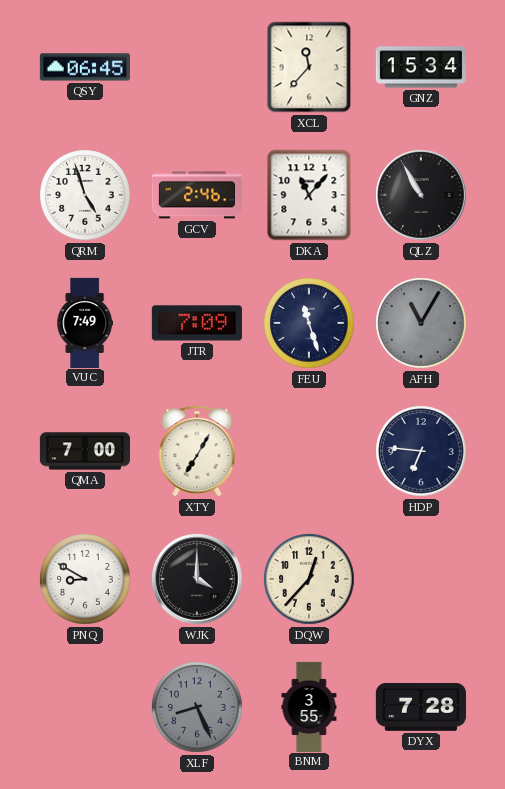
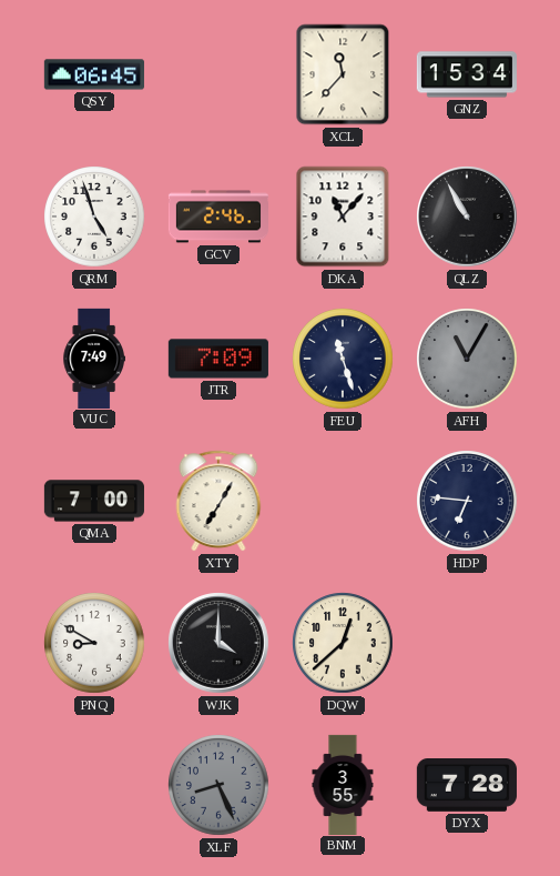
DQW: 12:37 -> 12:38 (343, 643)
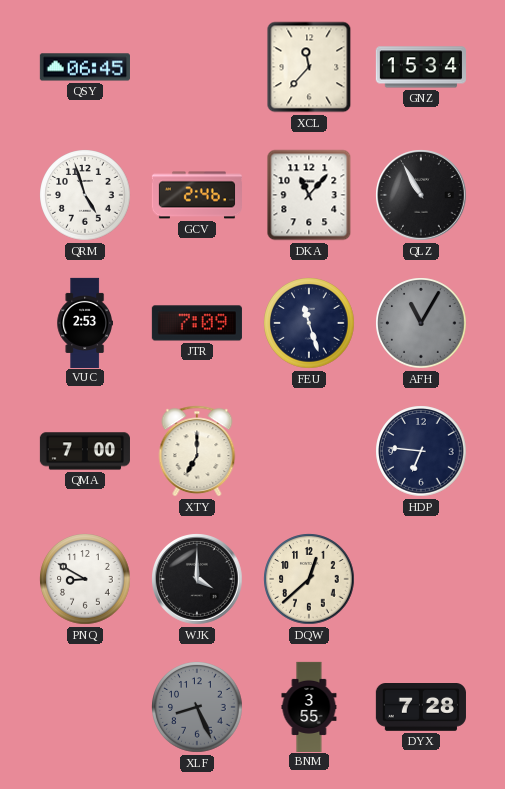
VUC: 7:49 -> 2:53 (84, 322)
XTY: 7:05 -> 7:00 (197, 451)
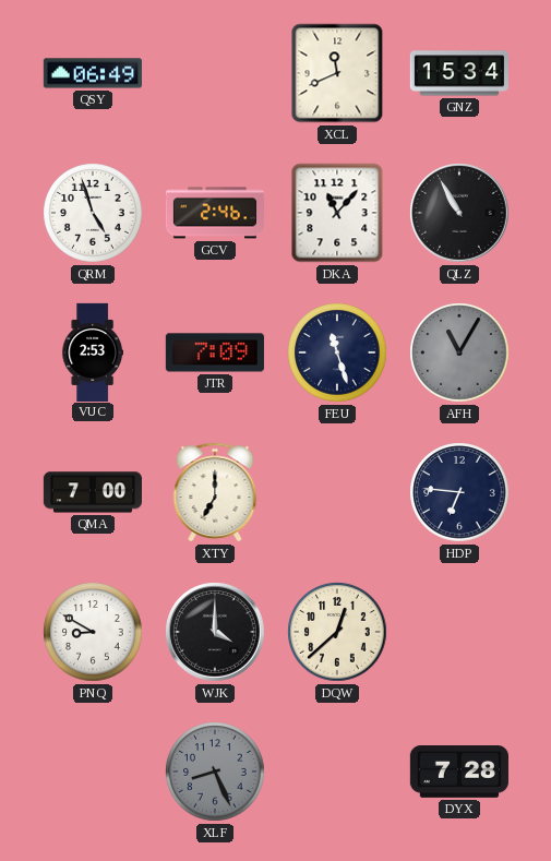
QSY: 06:45 -> 06:49 (93, 73)
XCL: 11:37 -> 11:41 (337, 73)
BNM: 3:55 -> none (309, 706)
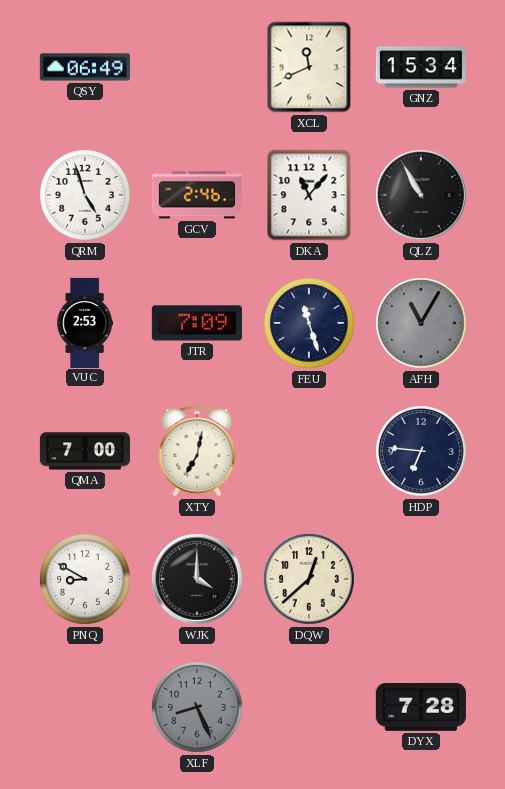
XTY: 7:00 -> 7:02 (197, 451)
